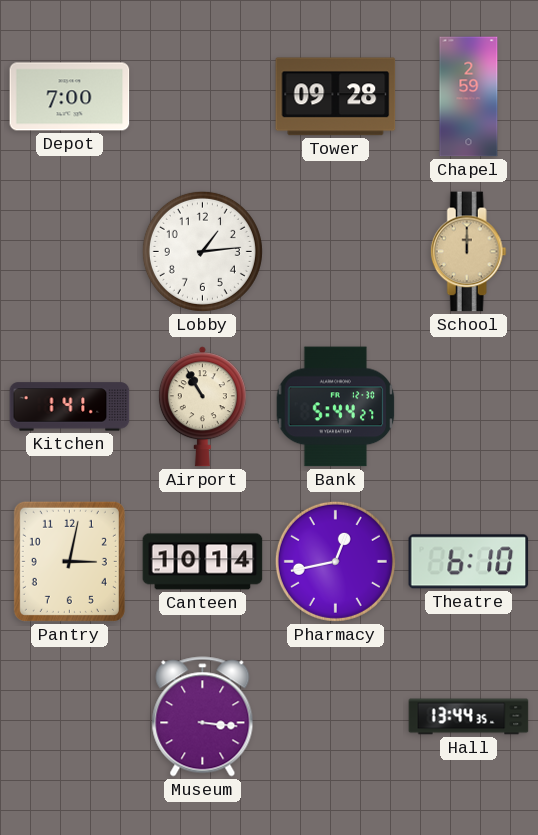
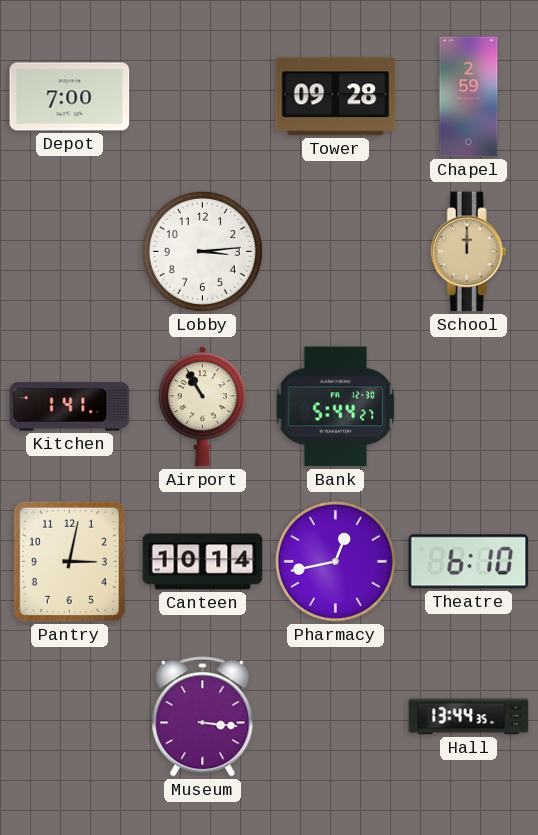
Lobby: 1:14 -> 3:14 (202, 251)
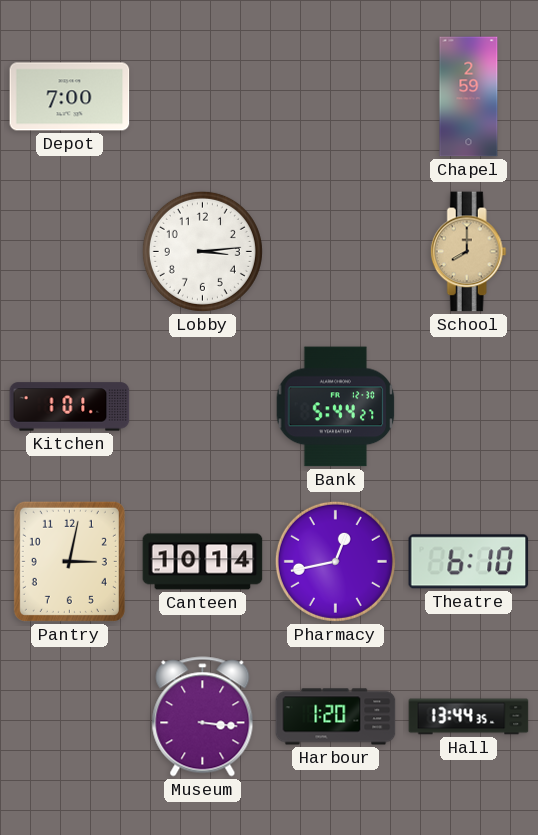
Tower: 09:28 -> none (336, 97)
School: 12:00 -> 8:00 (468, 252)
Kitchen: 1:41 -> 1:01 (70, 407)
Airport: 10:55 -> none (202, 407)
Harbour: none -> 1:20 (336, 717)
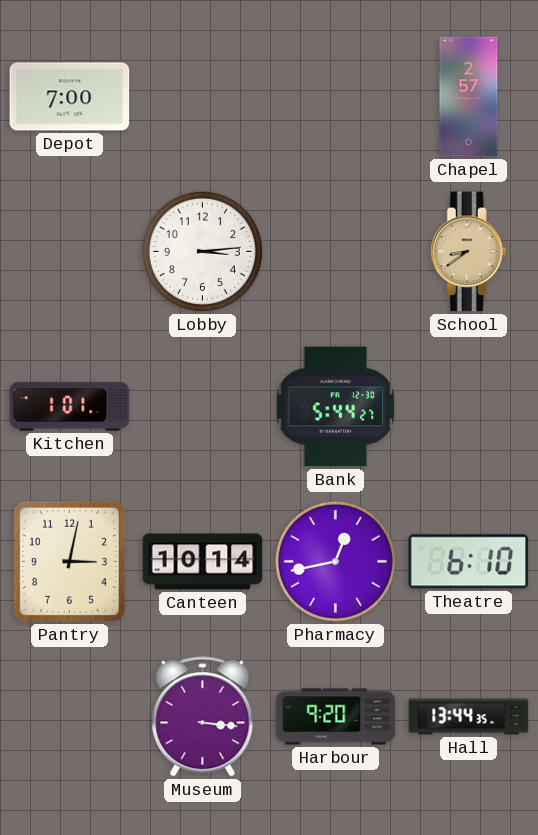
Chapel: 2:59 -> 2:57 (469, 97)
School: 8:00 -> 8:39 (468, 252)
Harbour: 1:20 -> 9:20 (336, 717)
